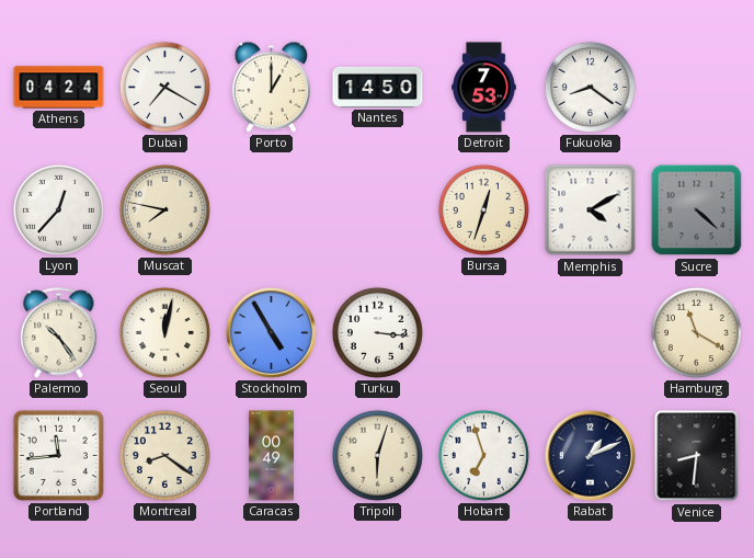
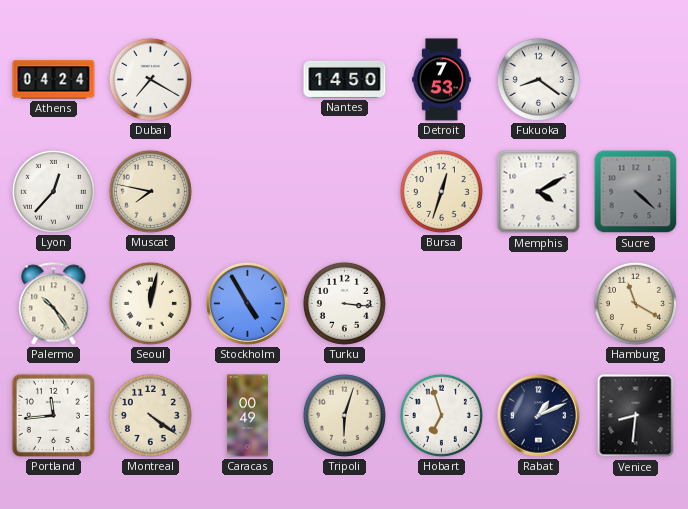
Porto: 1:00 -> none (271, 87)
Montreal: 8:21 -> 4:21 (150, 415)
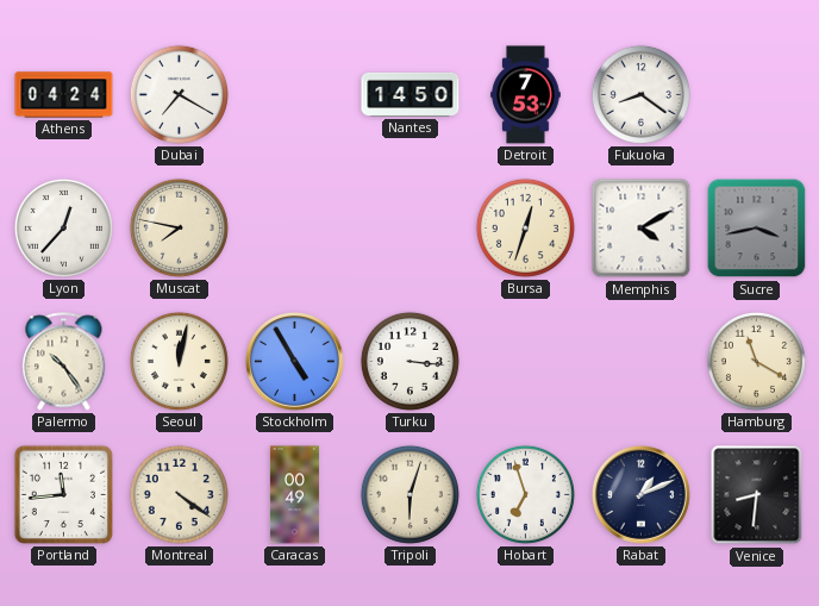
Sucre: 4:22 -> 3:43 (757, 229)
